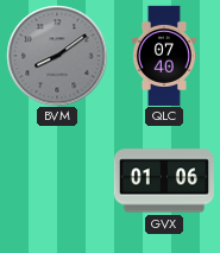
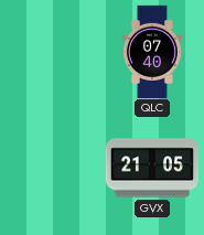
BVM: 8:09 -> none (57, 56)
GVX: 01:06 -> 21:05 (151, 168)
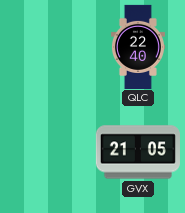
QLC: 07:40 -> 22:40 (138, 46)
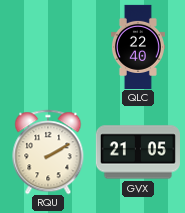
RQU: none -> 2:10 (48, 152)
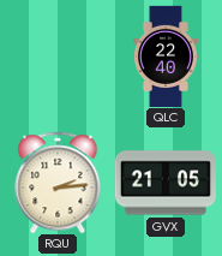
RQU: 2:10 -> 2:14 (58, 183)
